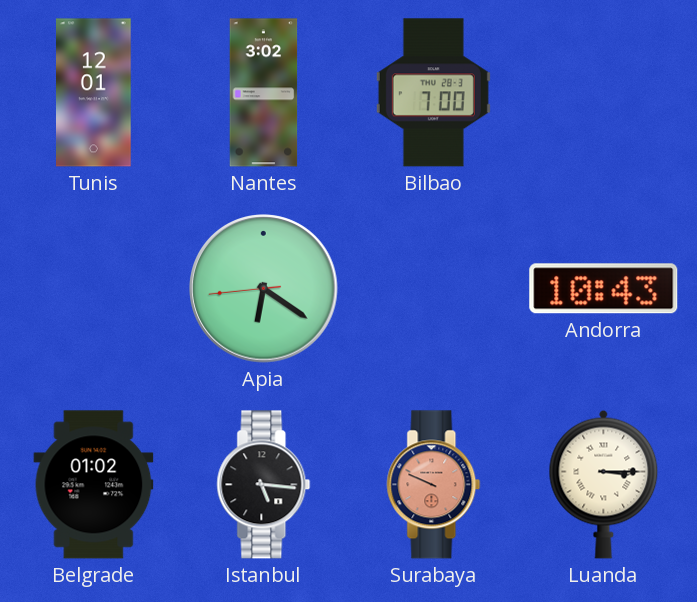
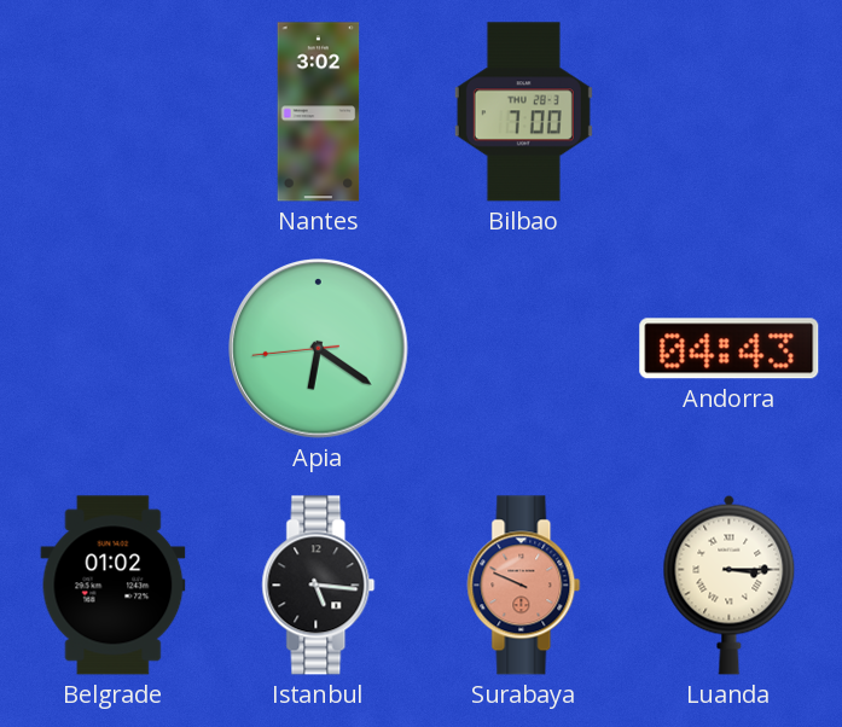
Tunis: 12:01 -> none (94, 93)
Andorra: 10:43 -> 04:43 (730, 349)
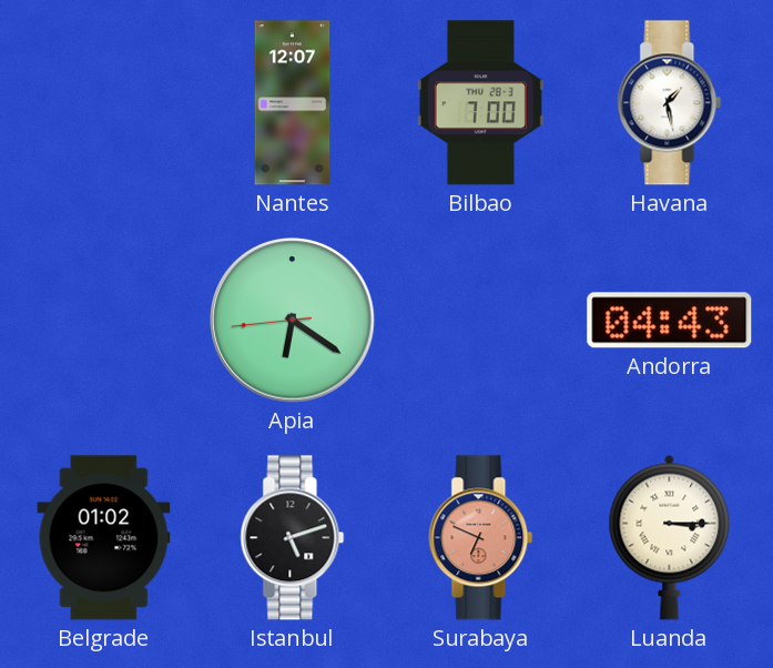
Nantes: 3:02 -> 12:07 (293, 103)
Havana: none -> 1:28 (670, 103)
Istanbul: 5:16 -> 5:12 (293, 538)
Surabaya: 9:49 -> 6:49 (481, 538)
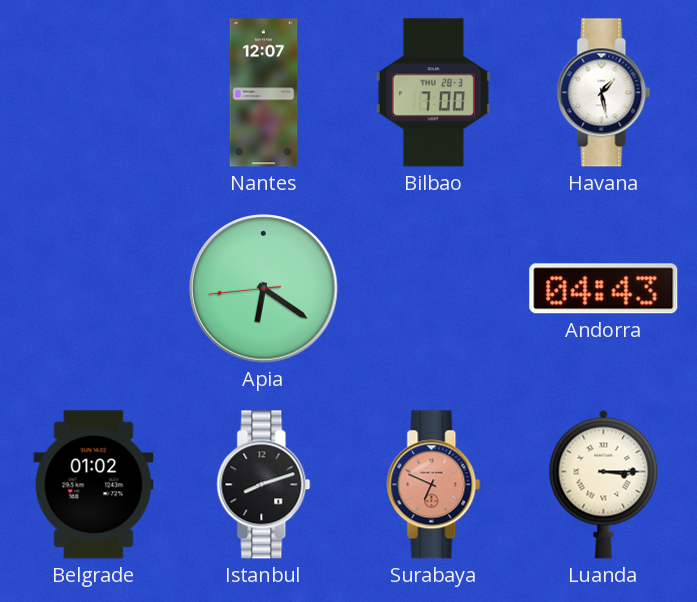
Istanbul: 5:12 -> 8:12 (264, 485)
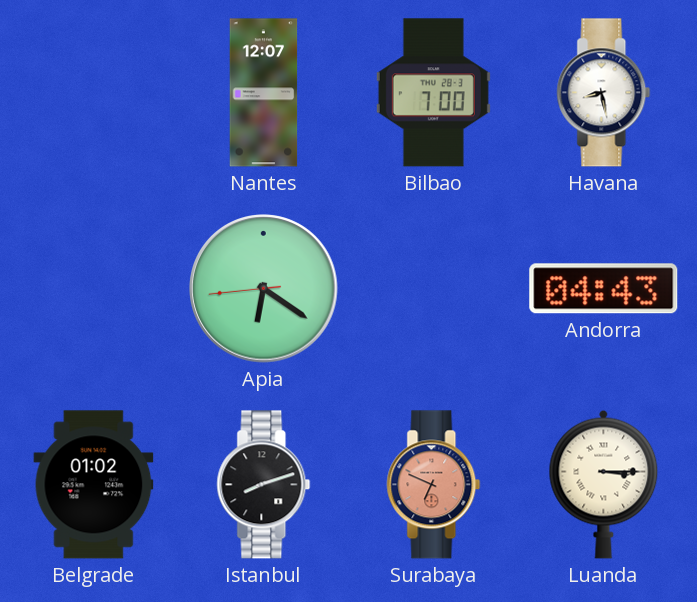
Havana: 1:28 -> 8:28 (604, 93)
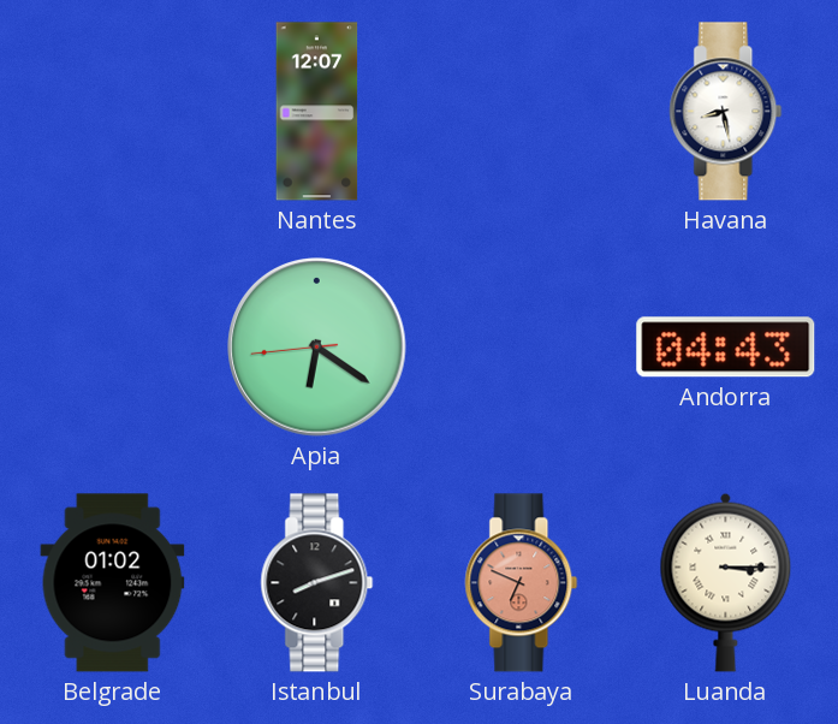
Bilbao: 7:00 -> none (433, 93)
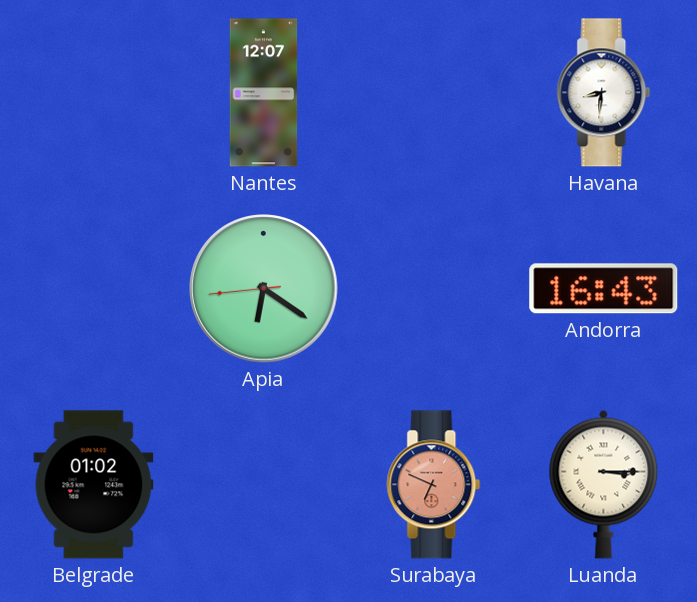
Havana: 8:28 -> 8:31 (604, 93)
Andorra: 04:43 -> 16:43 (604, 289)
Istanbul: 8:12 -> none (317, 583)
